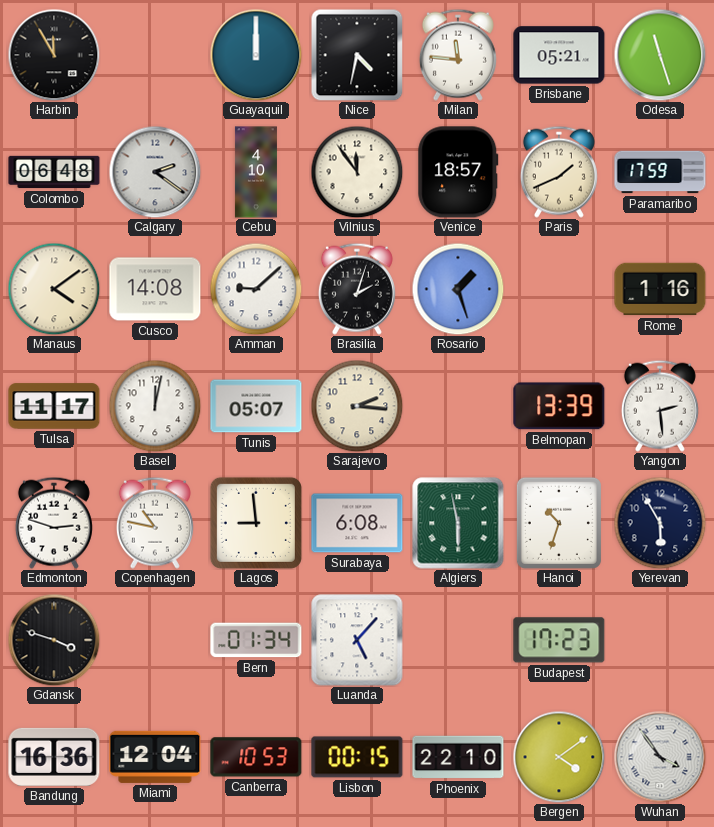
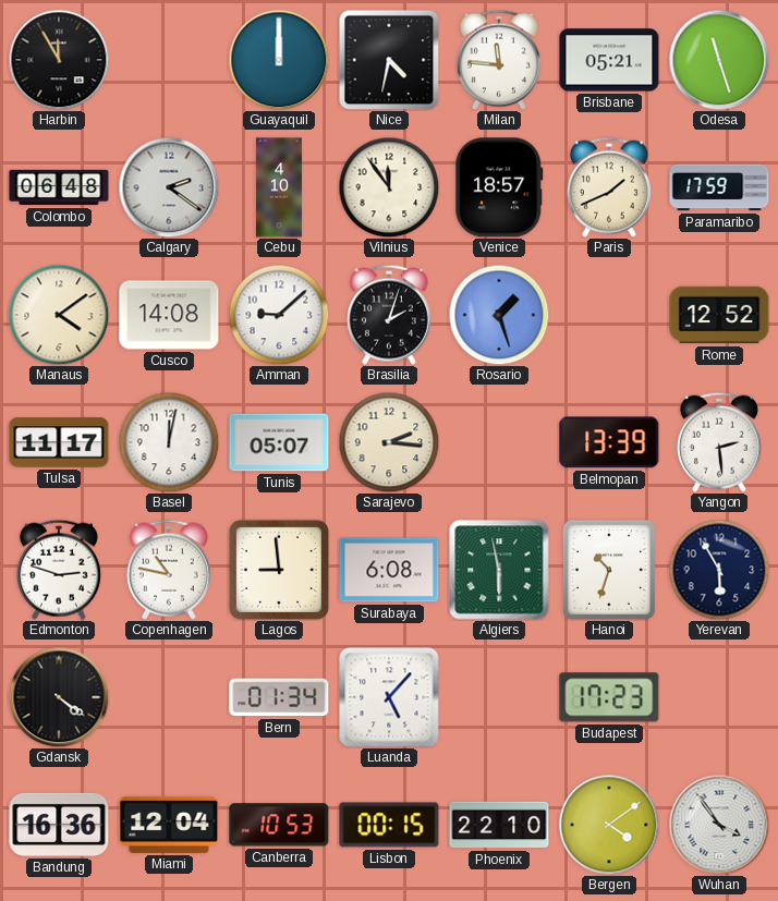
Rome: 1:16 -> 12:52 (719, 315)
Gdansk: 3:48 -> 4:21 (59, 697)
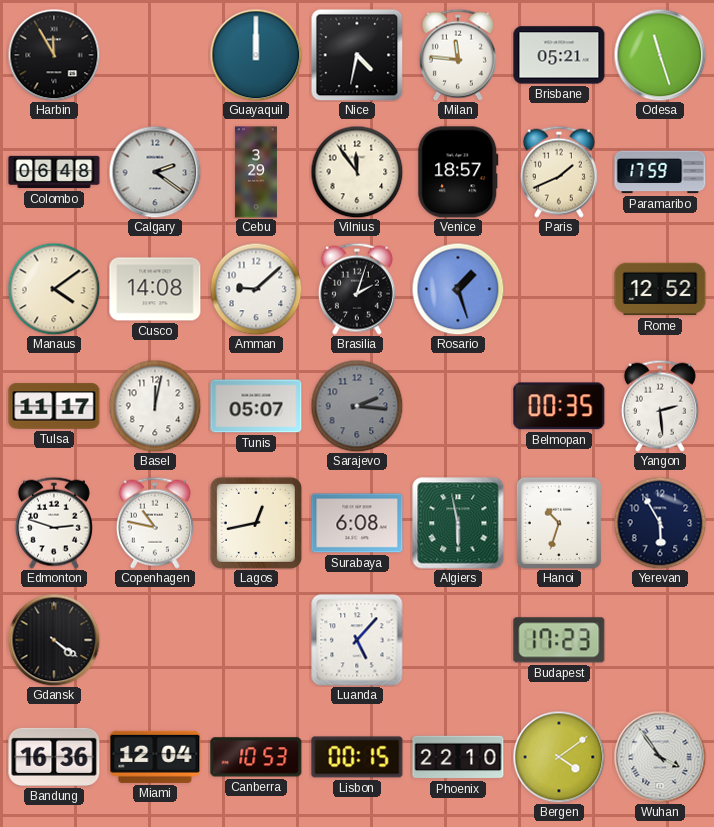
Cebu: 4:10 -> 3:29 (256, 172)
Sarajevo dial: cream -> grey (357, 406)
Belmopan: 13:39 -> 00:35 (559, 406)
Lagos: 8:59 -> 12:43 (256, 523)
Bern: 01:34 -> none (279, 697)
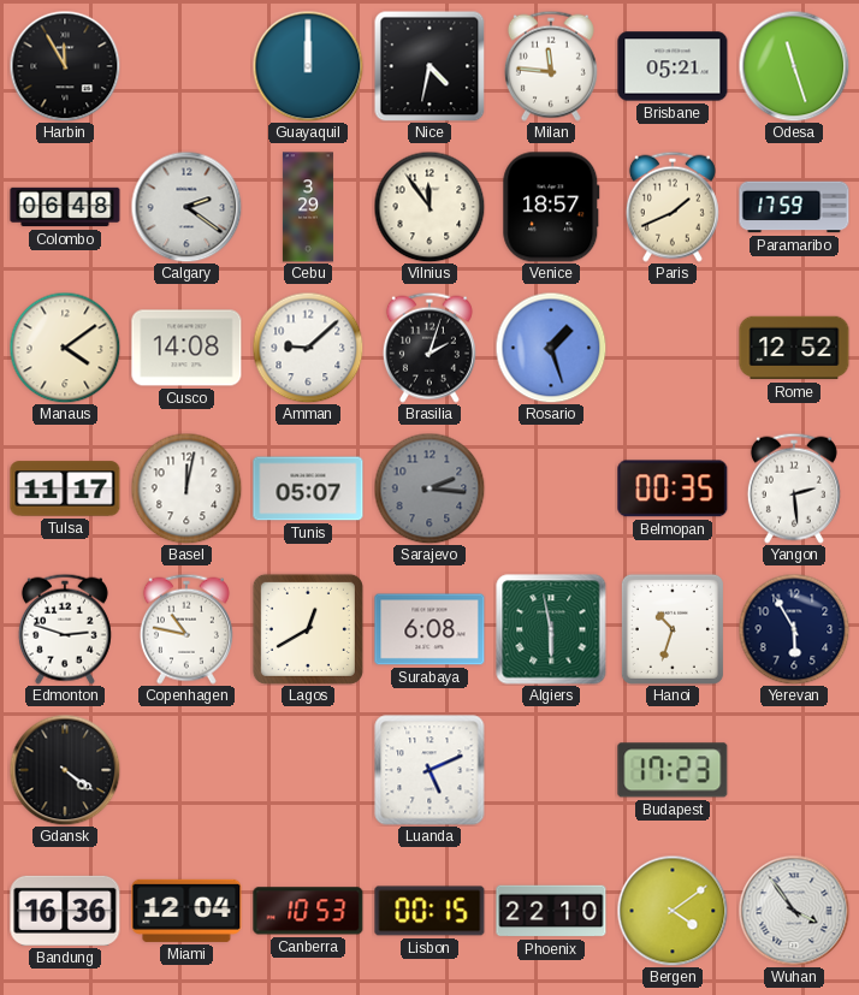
Lagos: 12:43 -> 12:40 (308, 629)
Luanda: 5:07 -> 5:11 (429, 770)
